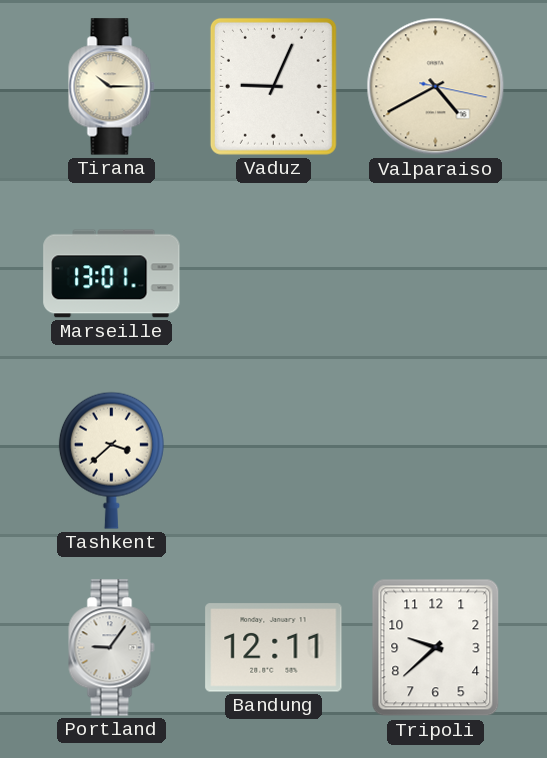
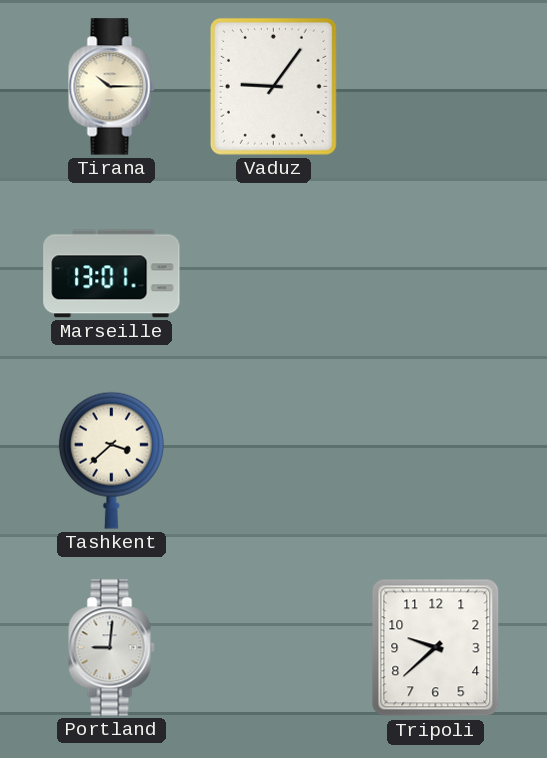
Vaduz: 9:04 -> 9:06 (273, 86)
Valparaiso: 4:40 -> none (436, 87)
Portland: 9:06 -> 9:01 (112, 648)
Bandung: 12:11 -> none (274, 648)
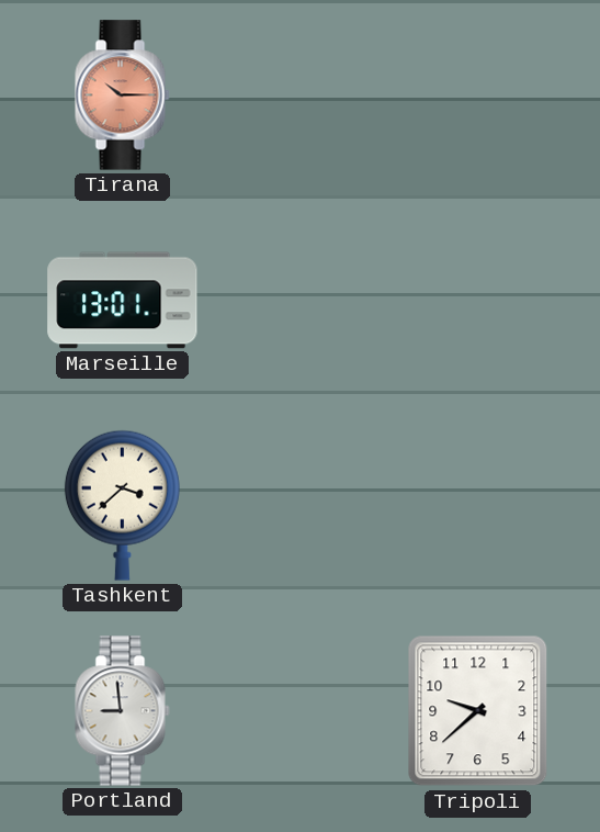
Tirana dial: cream -> salmon (123, 95)
Vaduz: 9:06 -> none (273, 86)
Portland: 9:01 -> 8:59 (123, 711)
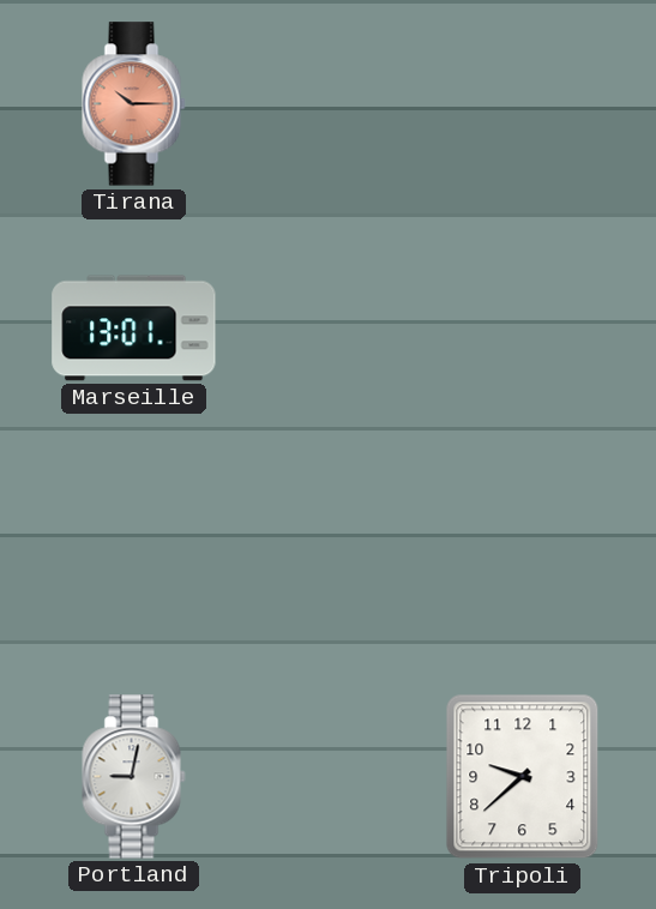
Tashkent: 3:38 -> none (122, 505)
Portland: 8:59 -> 9:02 (134, 777)
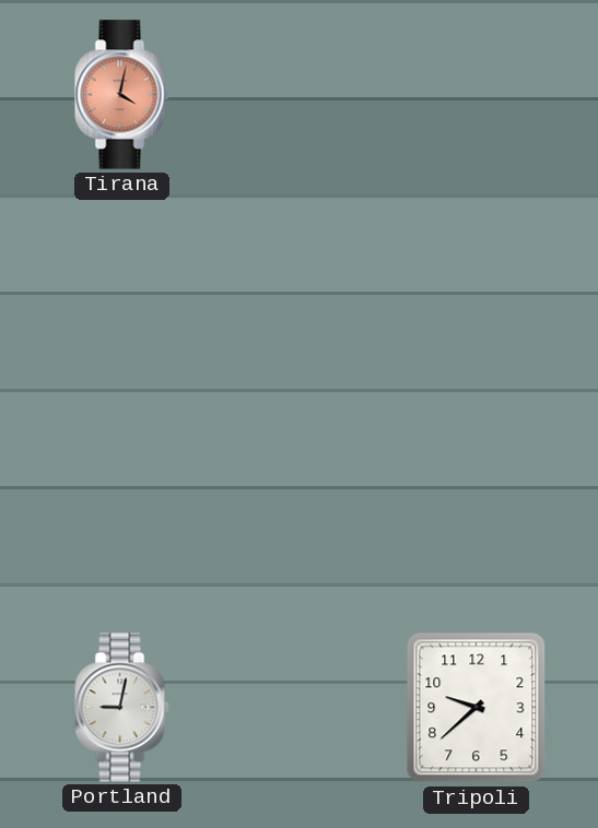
Tirana: 10:15 -> 4:02 (122, 95)
Marseille: 13:01 -> none (134, 329)
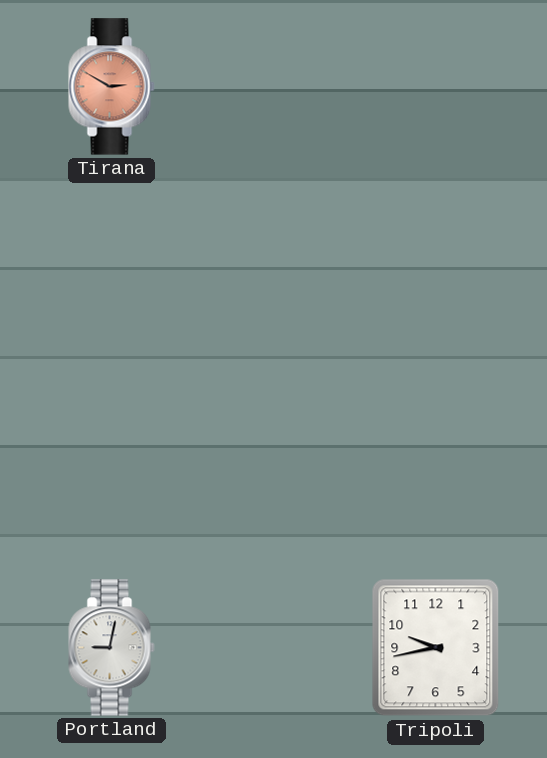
Tirana: 4:02 -> 2:50 (112, 87)
Tripoli: 9:38 -> 9:43 (436, 648)
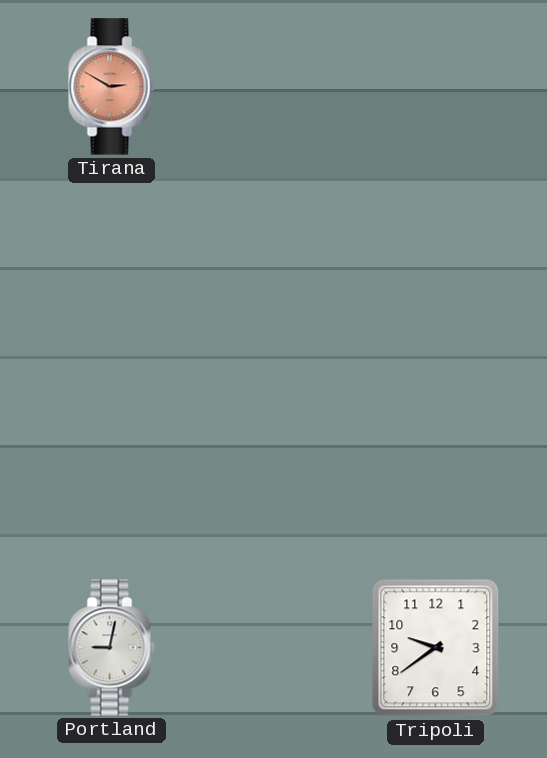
Tripoli: 9:43 -> 9:39 (436, 648)
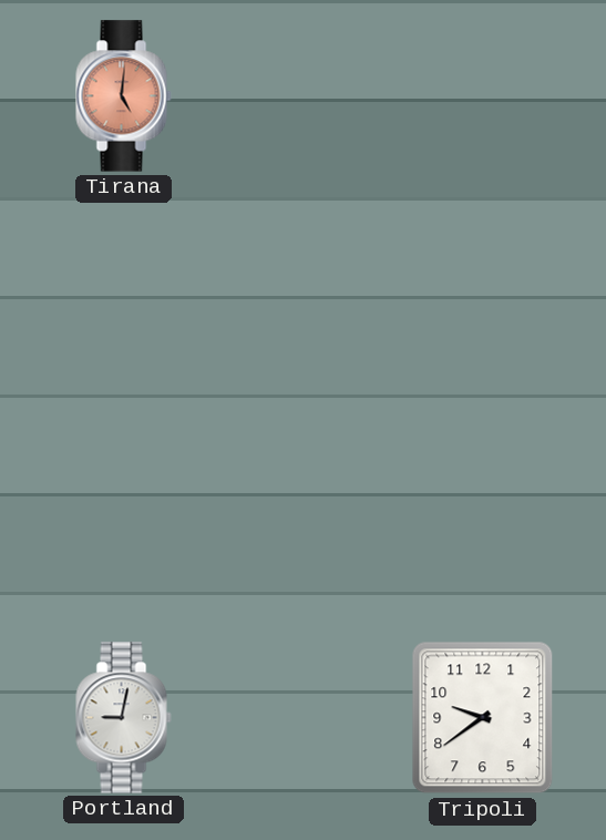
Tirana: 2:50 -> 5:01 (124, 96)
